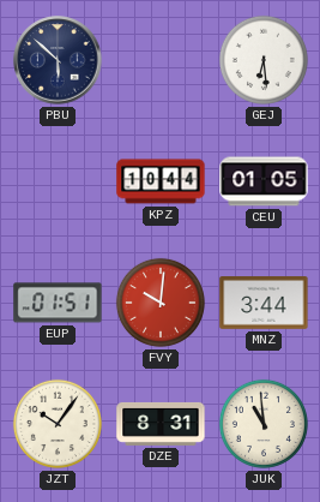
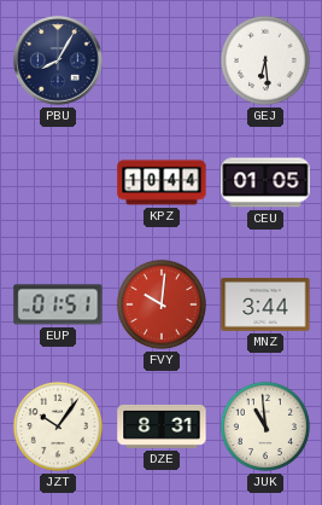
PBU: 5:52 -> 8:05 (58, 60)
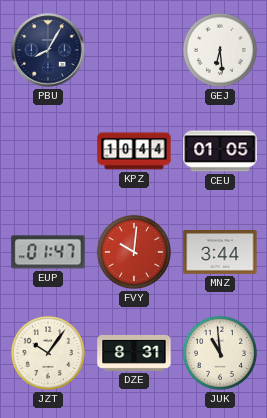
EUP: 01:51 -> 01:47 (48, 252)
